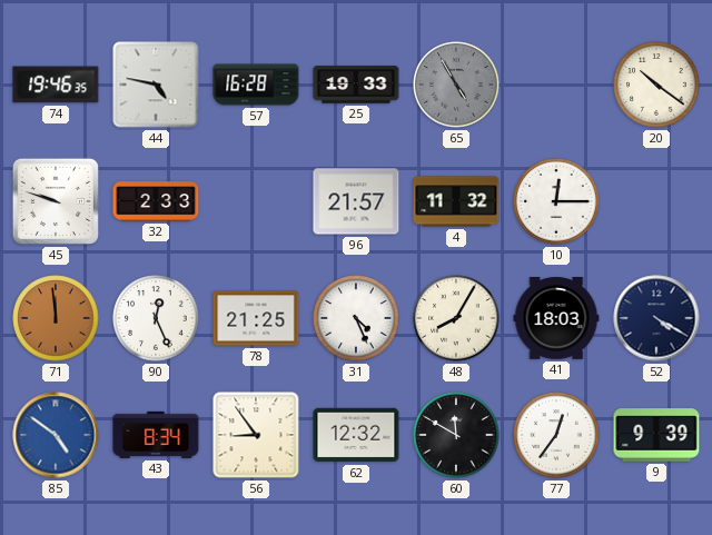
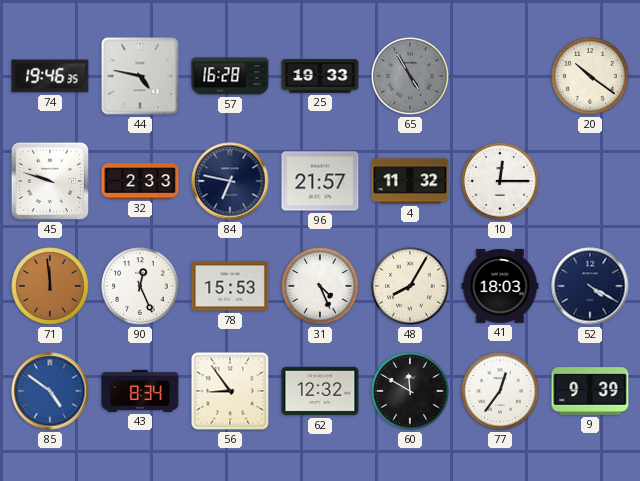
84: none -> 6:47 (230, 181)
78: 21:25 -> 15:53 (230, 286)
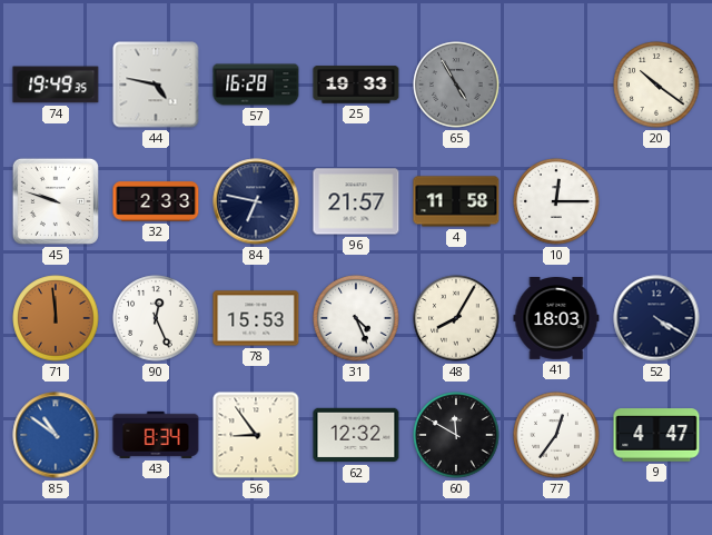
74: 19:46 -> 19:49 (56, 85)
4: 11:32 -> 11:58 (456, 201)
85: 4:51 -> 10:51 (56, 435)
9: 9:39 -> 4:47 (656, 435)
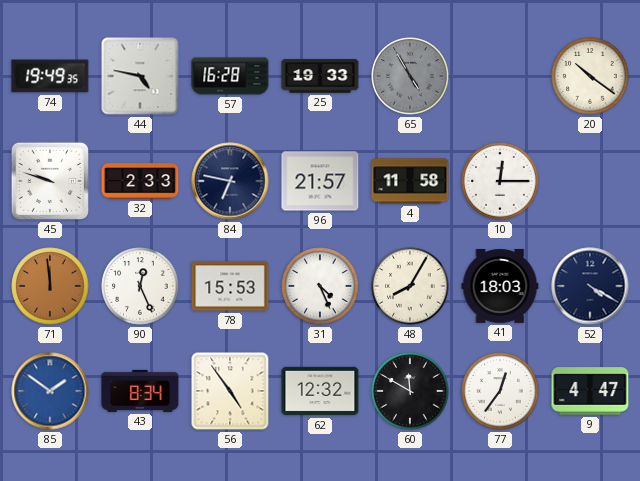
85: 10:51 -> 1:51 (50, 391)
56: 8:54 -> 4:54 (230, 391)
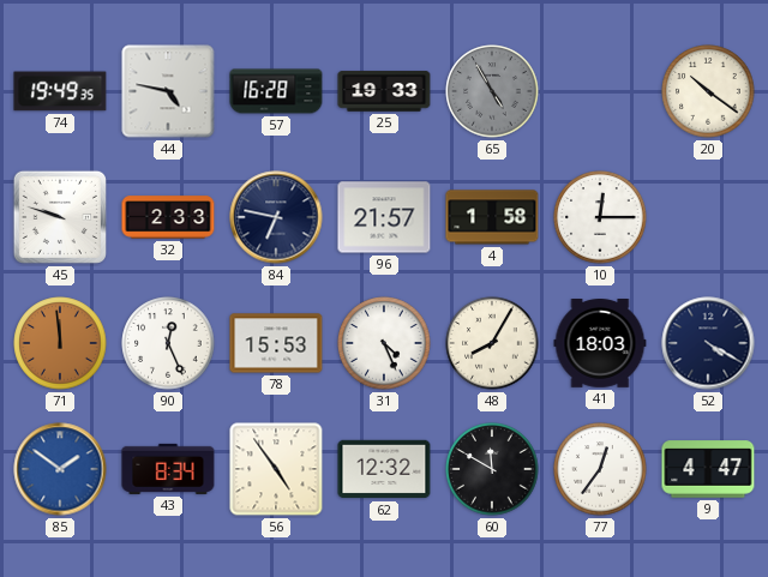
4: 11:58 -> 1:58 (492, 217)
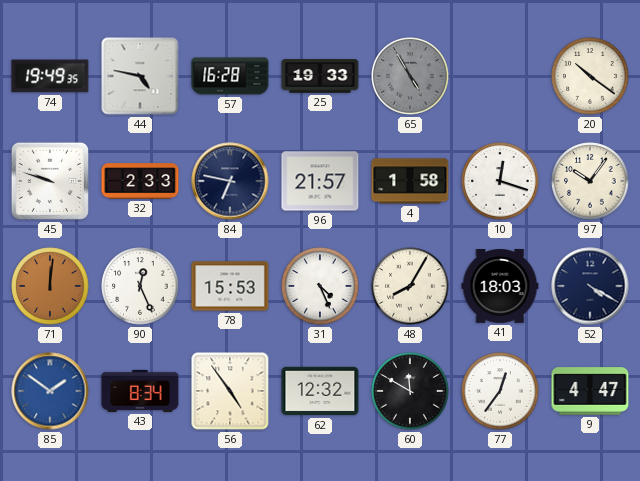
10: 12:15 -> 12:18 (500, 181)
97: none -> 10:06 (590, 181)
71: 11:59 -> 12:01 (50, 286)
